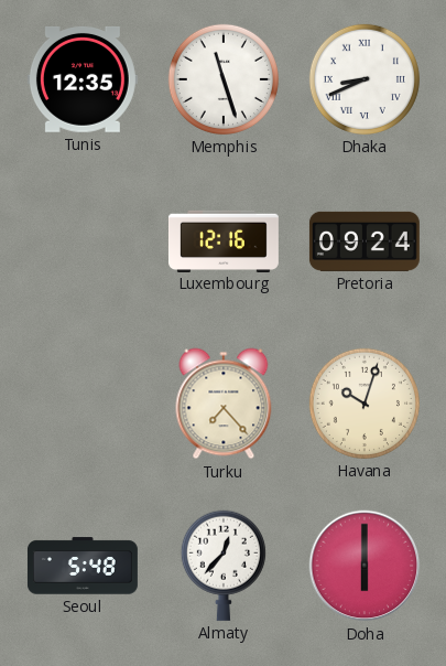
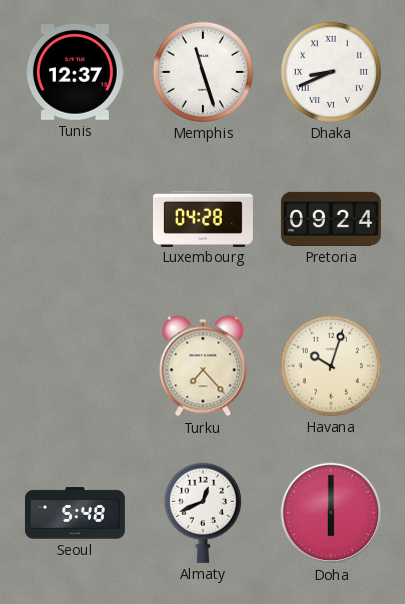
Tunis: 12:35 -> 12:37 (75, 72)
Luxembourg: 12:16 -> 04:28 (203, 218)
Almaty: 12:37 -> 12:41 (203, 513)
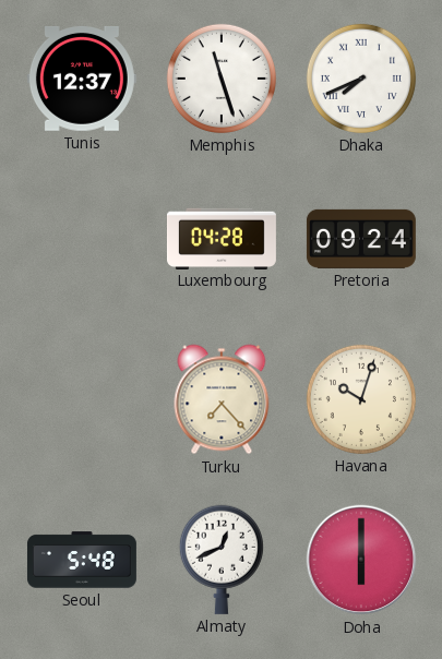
Dhaka: 8:41 -> 7:41 (361, 79)
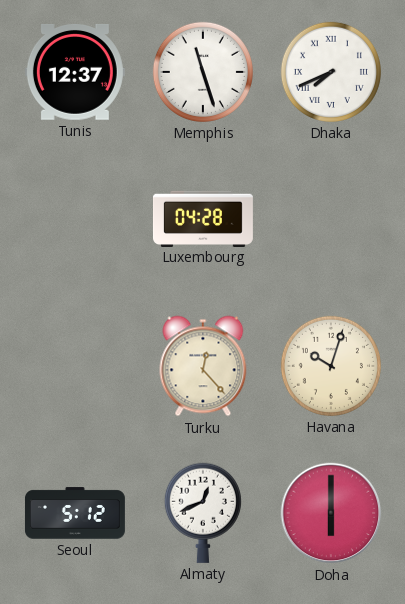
Pretoria: 09:24 -> none (361, 239)
Turku: 7:23 -> 12:23 (203, 366)
Seoul: 5:48 -> 5:12 (75, 513)
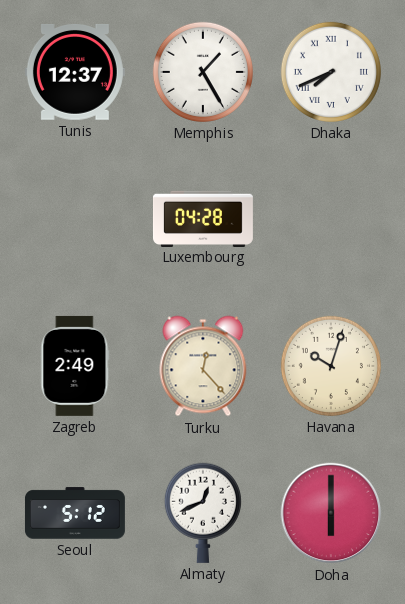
Memphis: 11:27 -> 1:25 (203, 72)
Zagreb: none -> 2:49 (75, 366)
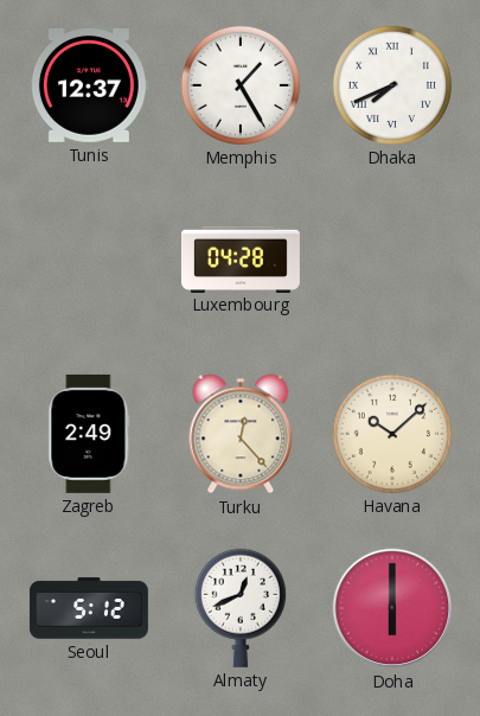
Havana: 10:03 -> 10:08 (392, 434)
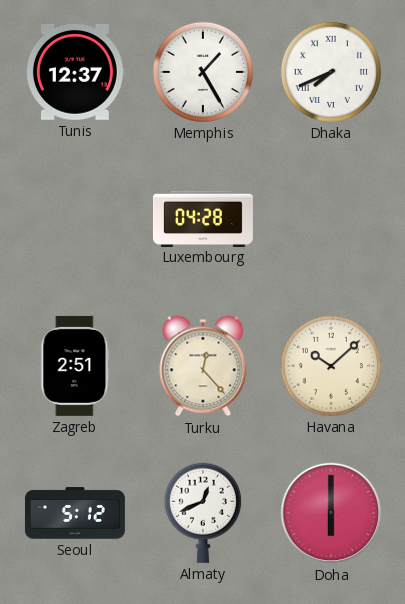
Zagreb: 2:49 -> 2:51 (75, 366)
